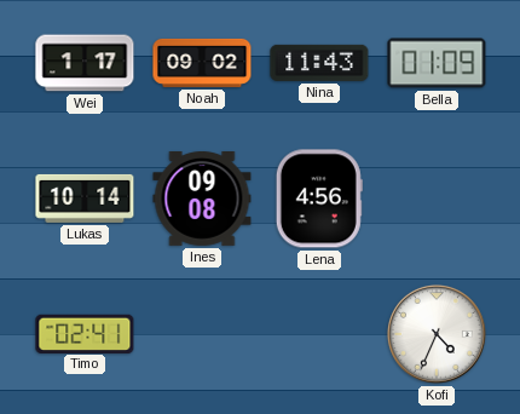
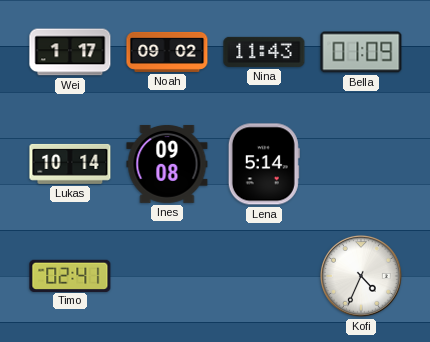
Lena: 4:56 -> 5:14 (264, 164)
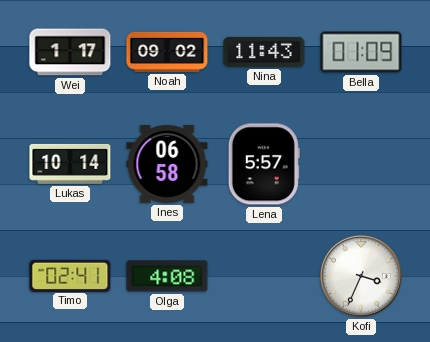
Ines: 09:08 -> 06:58 (167, 164)
Lena: 5:14 -> 5:57 (264, 164)
Olga: none -> 4:08 (167, 276)
Kofi: 4:34 -> 3:34 (361, 276)
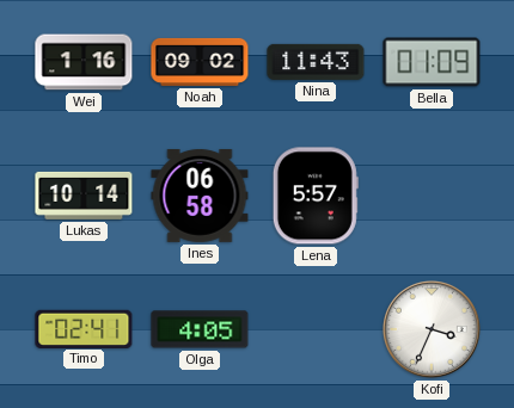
Wei: 1:17 -> 1:16 (84, 62)
Olga: 4:08 -> 4:05 (200, 329)
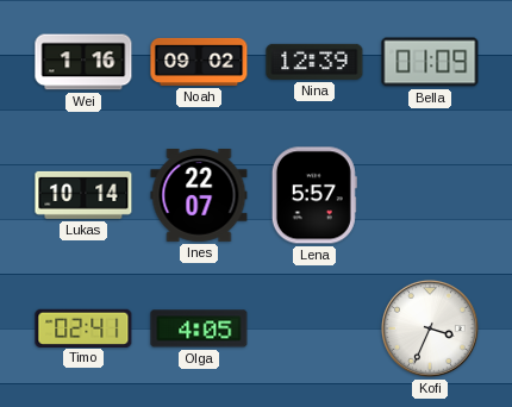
Nina: 11:43 -> 12:39 (314, 62)
Ines: 06:58 -> 22:07 (199, 195)
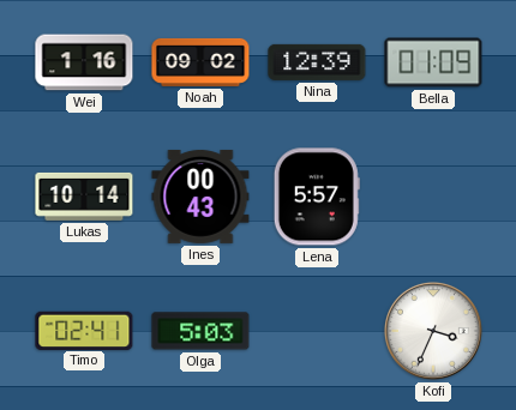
Ines: 22:07 -> 00:43 (200, 197)
Olga: 4:05 -> 5:03 (200, 331)
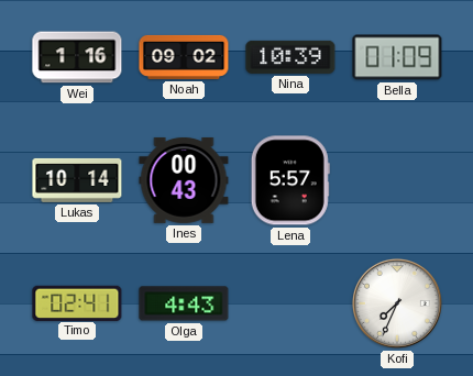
Nina: 12:39 -> 10:39 (290, 57)
Olga: 5:03 -> 4:43 (184, 303)
Kofi: 3:34 -> 7:34 (397, 303)
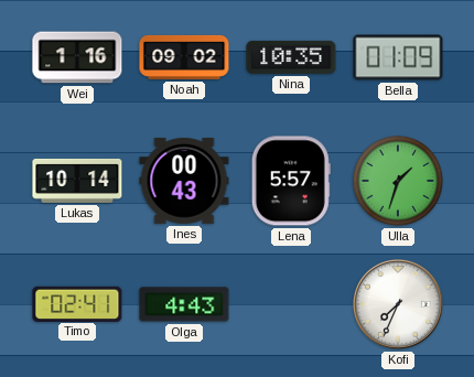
Nina: 10:39 -> 10:35 (291, 57)
Ulla: none -> 1:33 (398, 181)
